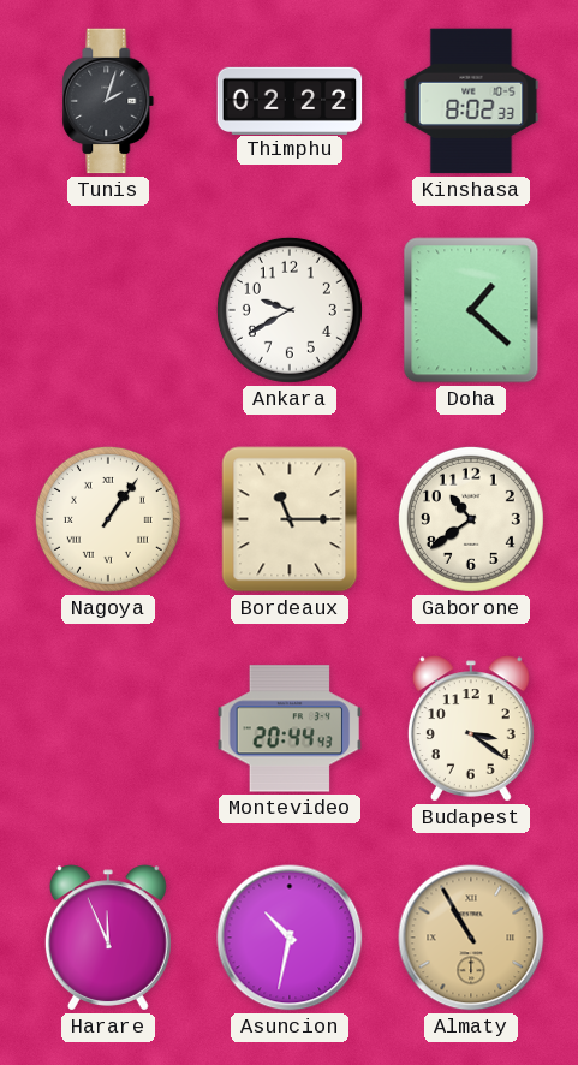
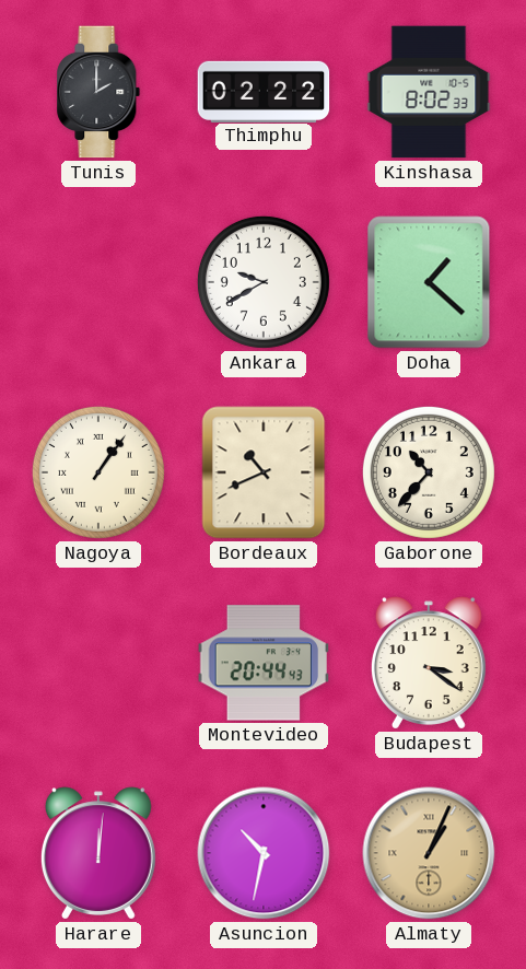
Tunis: 2:03 -> 2:00 (98, 92)
Bordeaux: 11:15 -> 10:41 (264, 472)
Gaborone: 10:39 -> 10:37 (429, 472)
Harare: 11:56 -> 12:01 (98, 853)
Almaty: 10:55 -> 1:04 (429, 853)
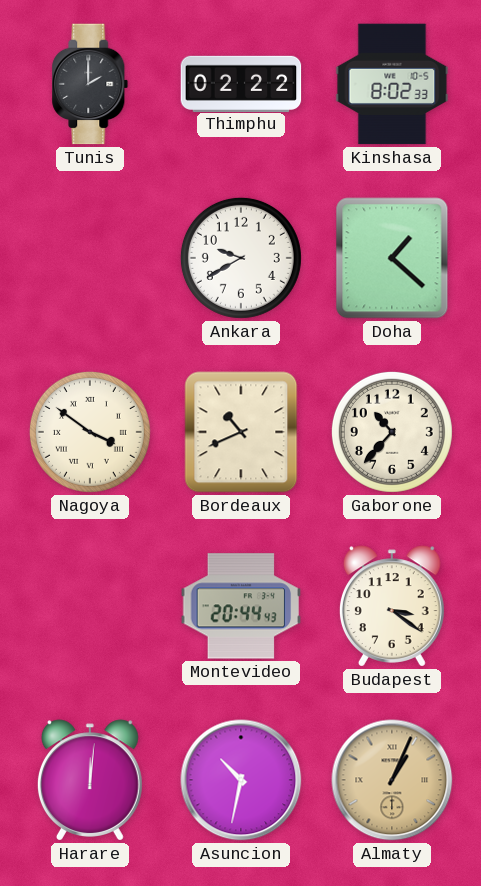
Nagoya: 1:06 -> 3:51 (90, 432)
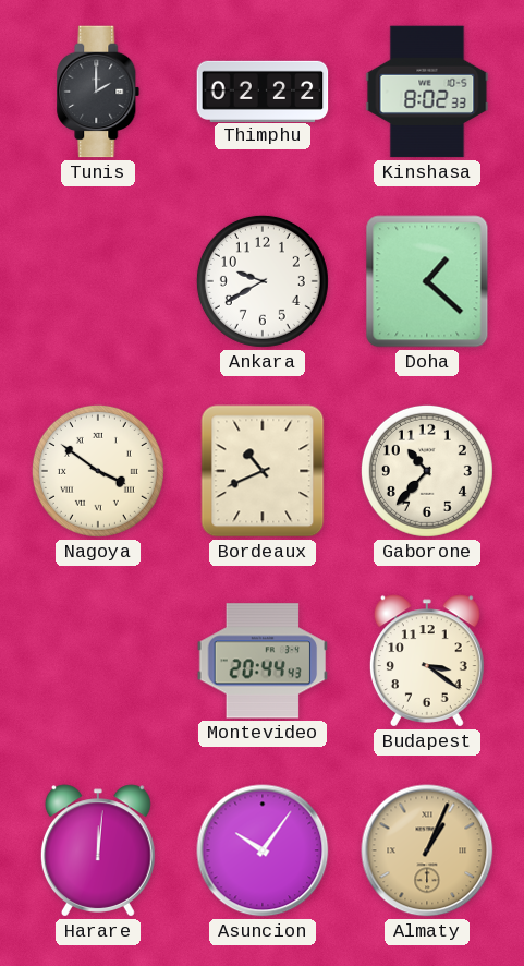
Asuncion: 10:32 -> 10:06 (263, 850)
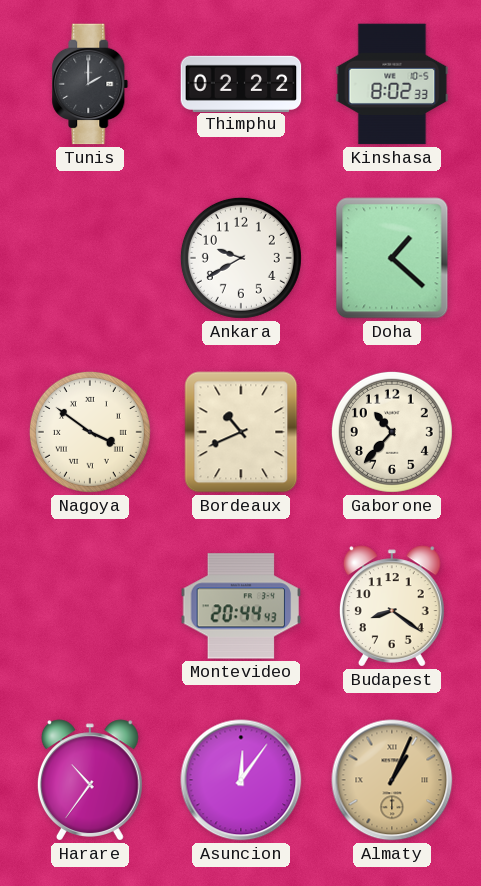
Budapest: 3:21 -> 8:21 (392, 606)
Harare: 12:01 -> 10:36 (90, 780)
Asuncion: 10:06 -> 12:06 (241, 780)
